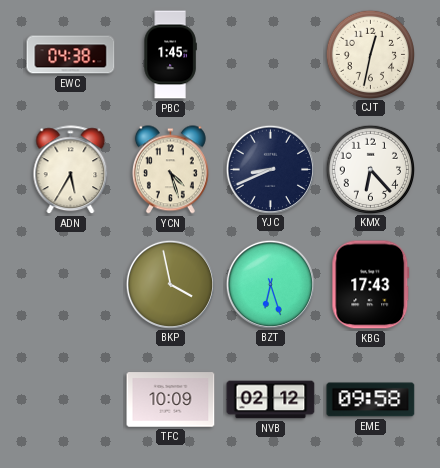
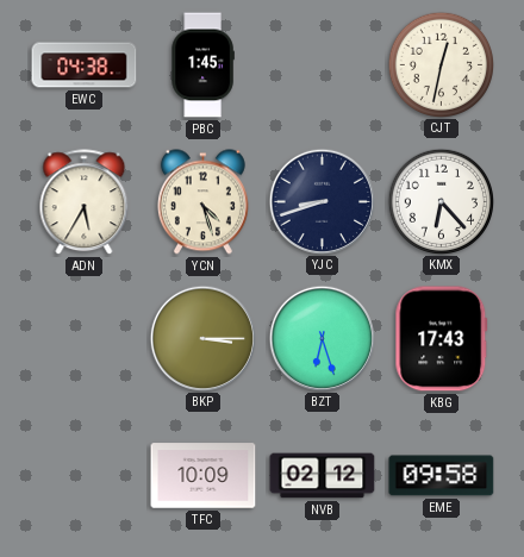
YJC: 8:41 -> 8:42 (322, 201)
BKP: 3:58 -> 3:15 (202, 338)
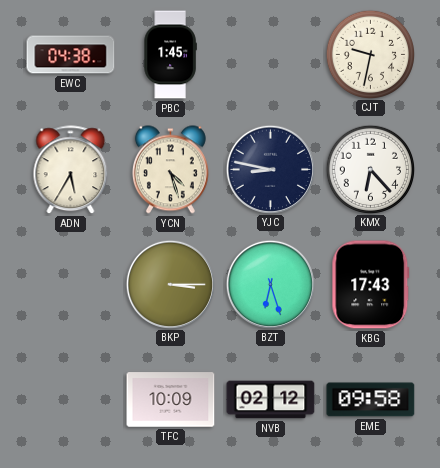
CJT: 12:32 -> 9:32 (370, 54)
YJC: 8:42 -> 8:47 (270, 169)
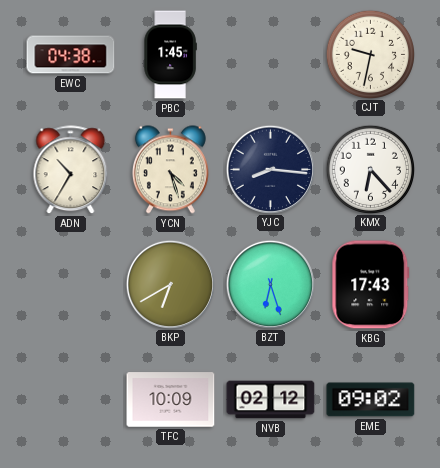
ADN: 5:35 -> 10:35 (71, 170)
YJC: 8:47 -> 8:16 (270, 169)
BKP: 3:15 -> 6:40 (170, 284)
EME: 09:58 -> 09:02 (371, 400)
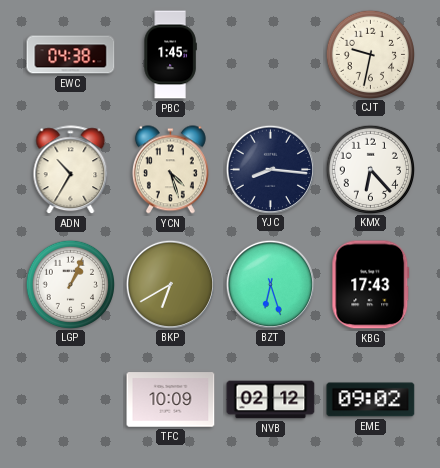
LGP: none -> 1:04 (70, 284)
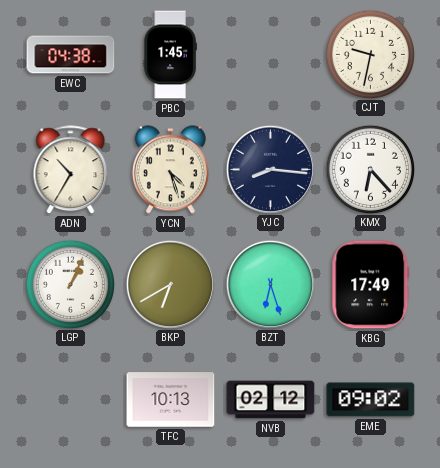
KBG: 17:43 -> 17:49 (371, 285)
TFC: 10:09 -> 10:13 (171, 400)
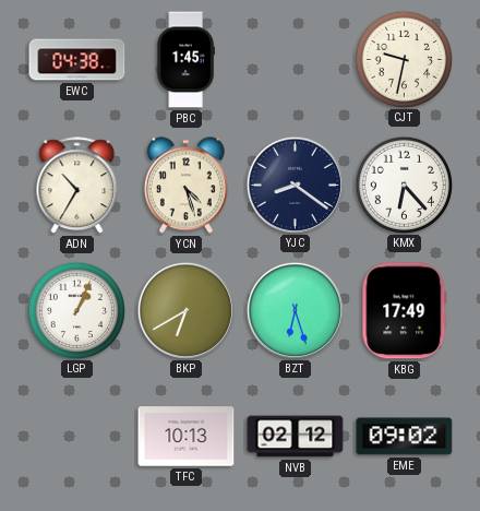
YJC: 8:16 -> 8:21 (295, 185)
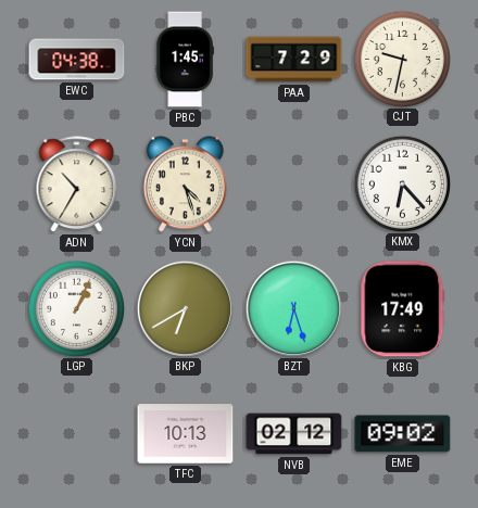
PAA: none -> 7:29 (294, 60)
YJC: 8:21 -> none (295, 185)
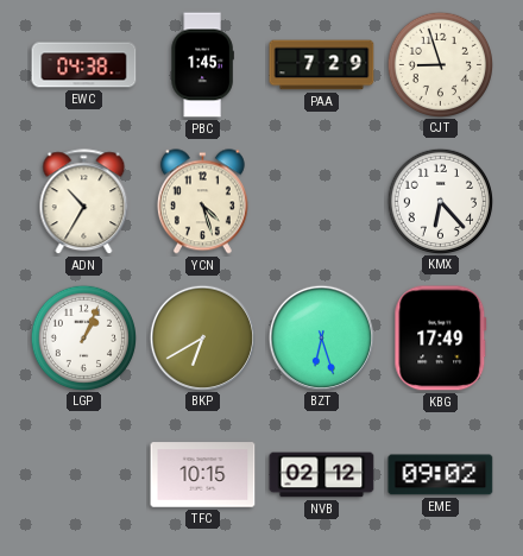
CJT: 9:32 -> 8:57 (440, 64)
TFC: 10:13 -> 10:15 (203, 475)
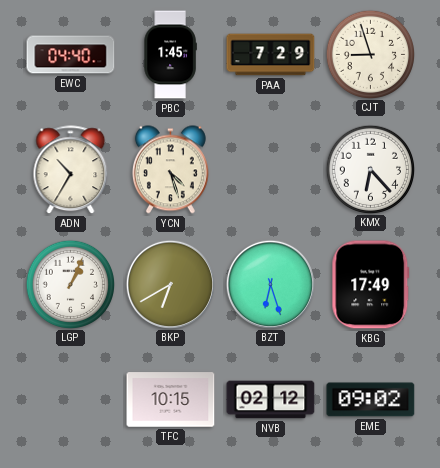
EWC: 04:38 -> 04:40 (71, 55)
